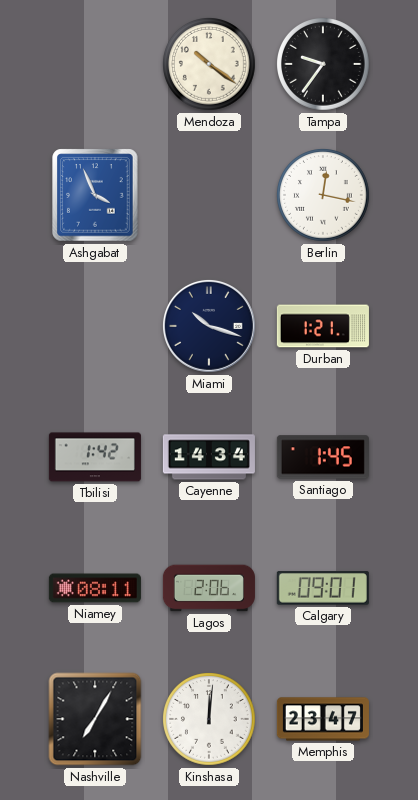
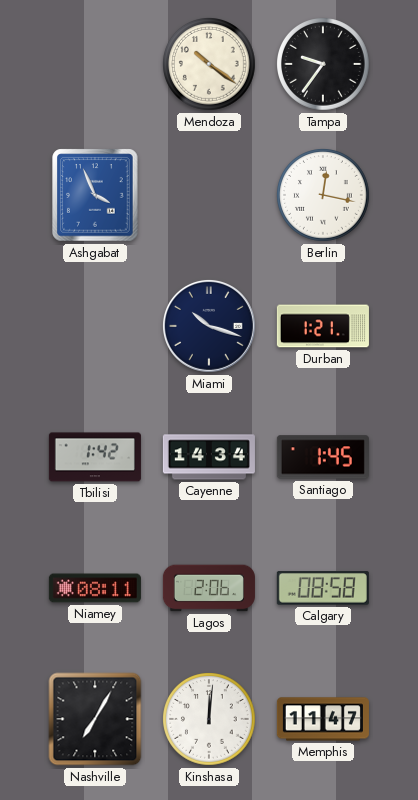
Calgary: 09:01 -> 08:58 (323, 588)
Memphis: 23:47 -> 11:47 (323, 719)
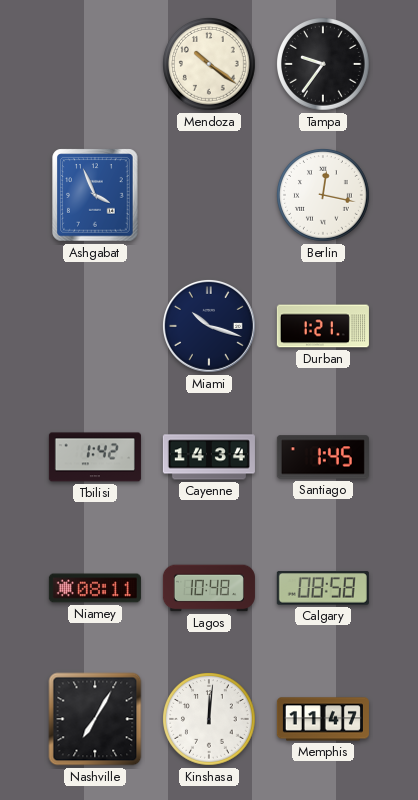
Lagos: 2:06 -> 10:48 (209, 588)
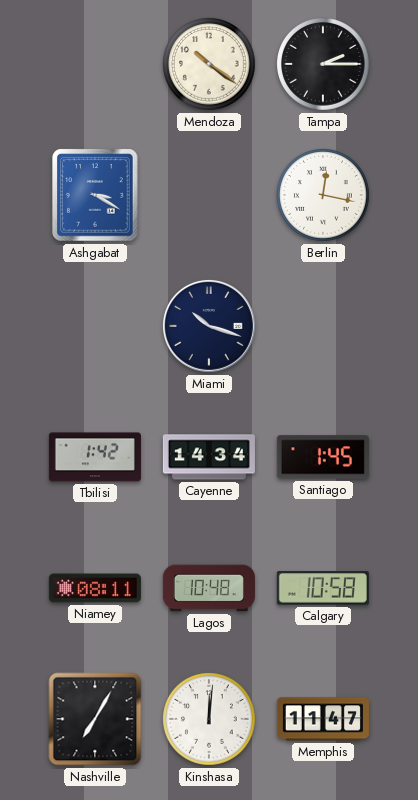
Tampa: 9:36 -> 2:15 (324, 65)
Ashgabat: 3:56 -> 3:20 (95, 195)
Durban: 1:21 -> none (323, 326)
Calgary: 08:58 -> 10:58 (323, 588)
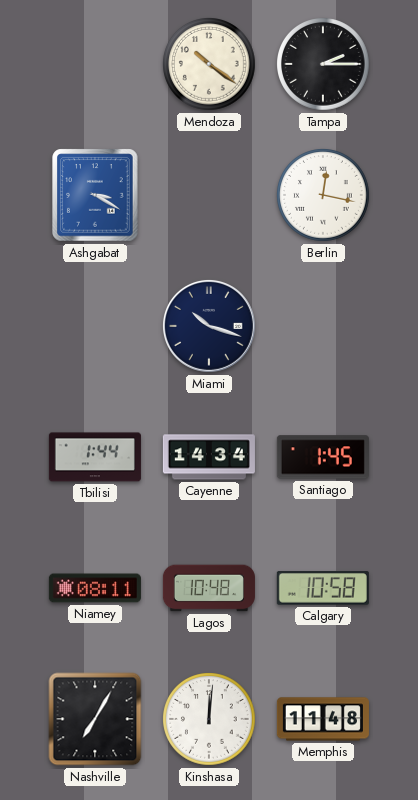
Tbilisi: 1:42 -> 1:44 (95, 457)
Memphis: 11:47 -> 11:48 (323, 719)
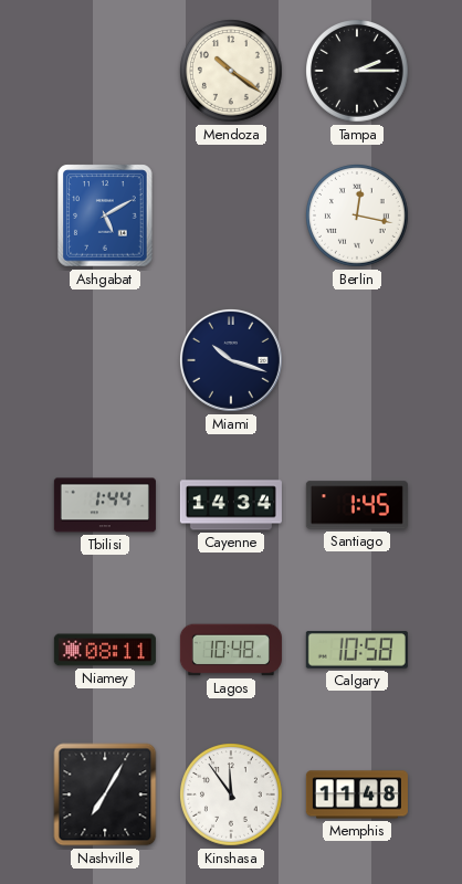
Ashgabat: 3:20 -> 5:10 (105, 215)
Kinshasa: 12:01 -> 11:54 (232, 796)
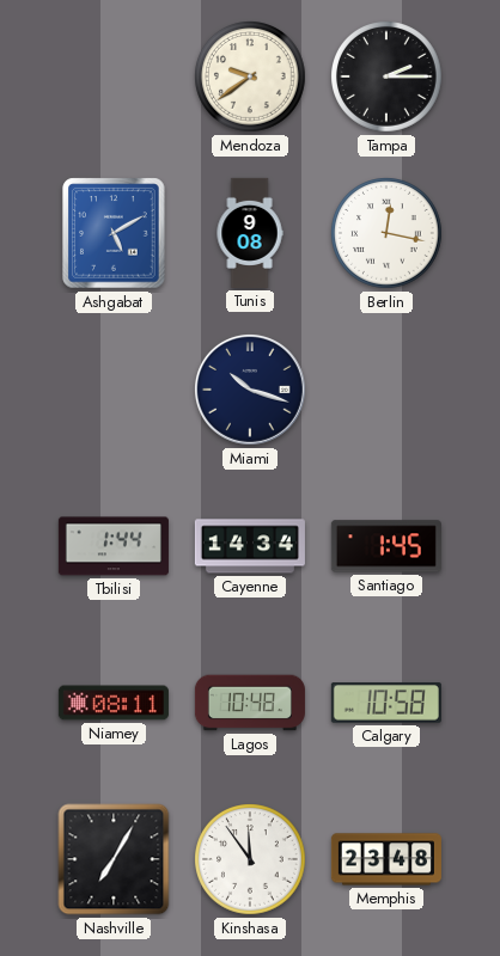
Mendoza: 10:21 -> 9:39 (251, 78)
Tunis: none -> 9:08 (250, 233)
Memphis: 11:48 -> 23:48 (386, 859)
